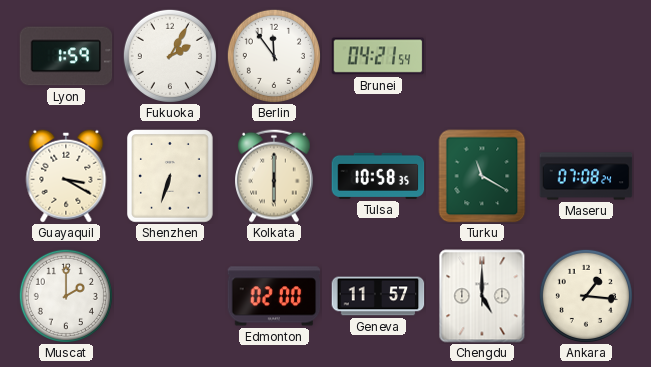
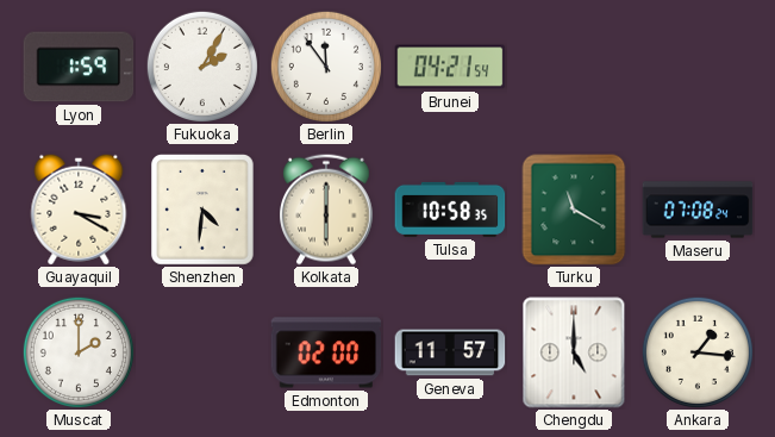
Shenzhen: 6:33 -> 4:31 (204, 210)
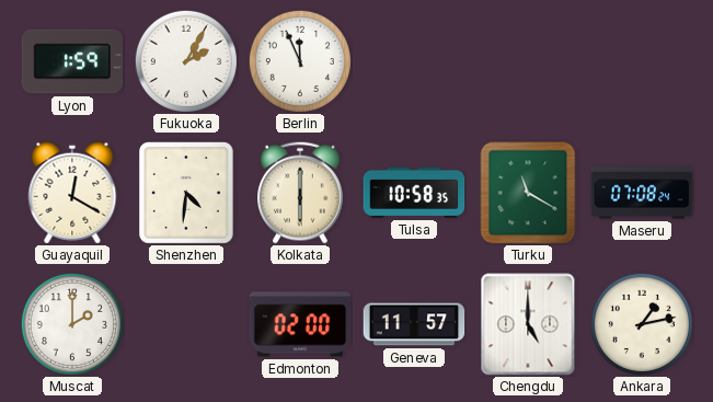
Berlin: 11:54 -> 11:56 (300, 61)
Brunei: 04:21 -> none (450, 67)
Guayaquil: 3:20 -> 12:20 (72, 193)
Ankara: 1:16 -> 1:13 (642, 324)
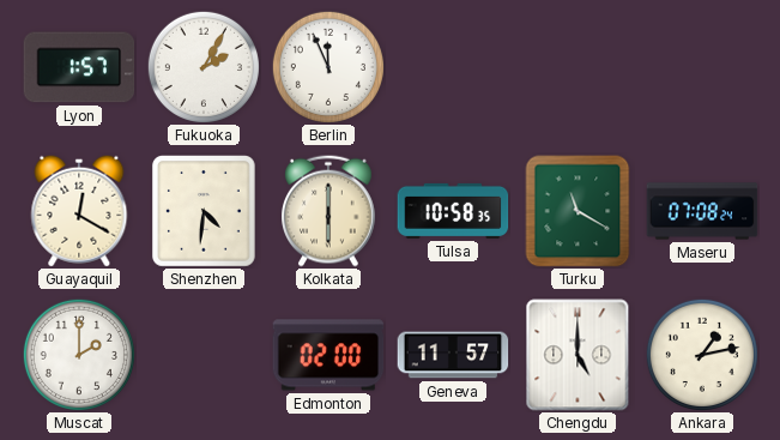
Lyon: 1:59 -> 1:57 (79, 67)
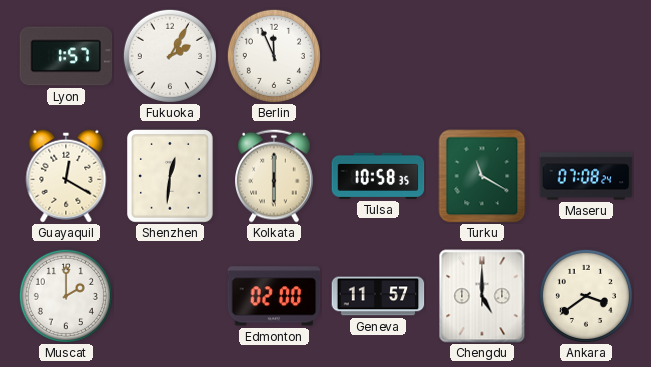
Shenzhen: 4:31 -> 12:31 (171, 176)
Ankara: 1:13 -> 3:39 (586, 296)
